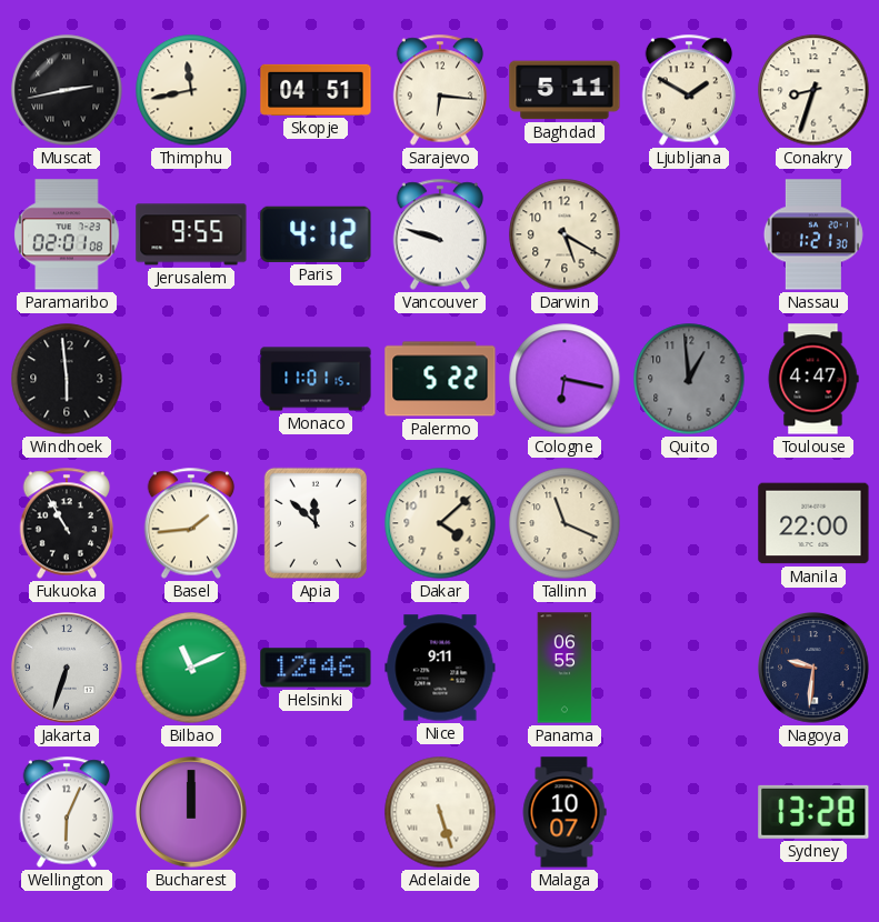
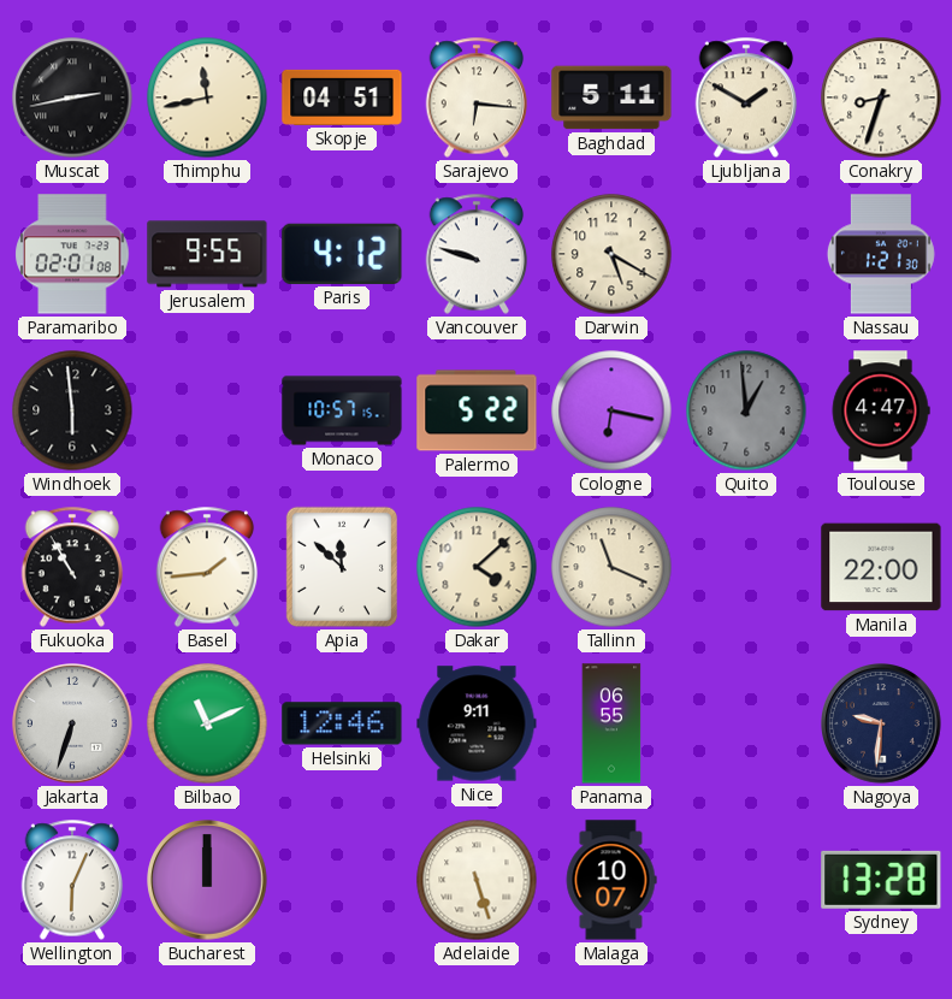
Monaco: 11:01 -> 10:57 (342, 410)
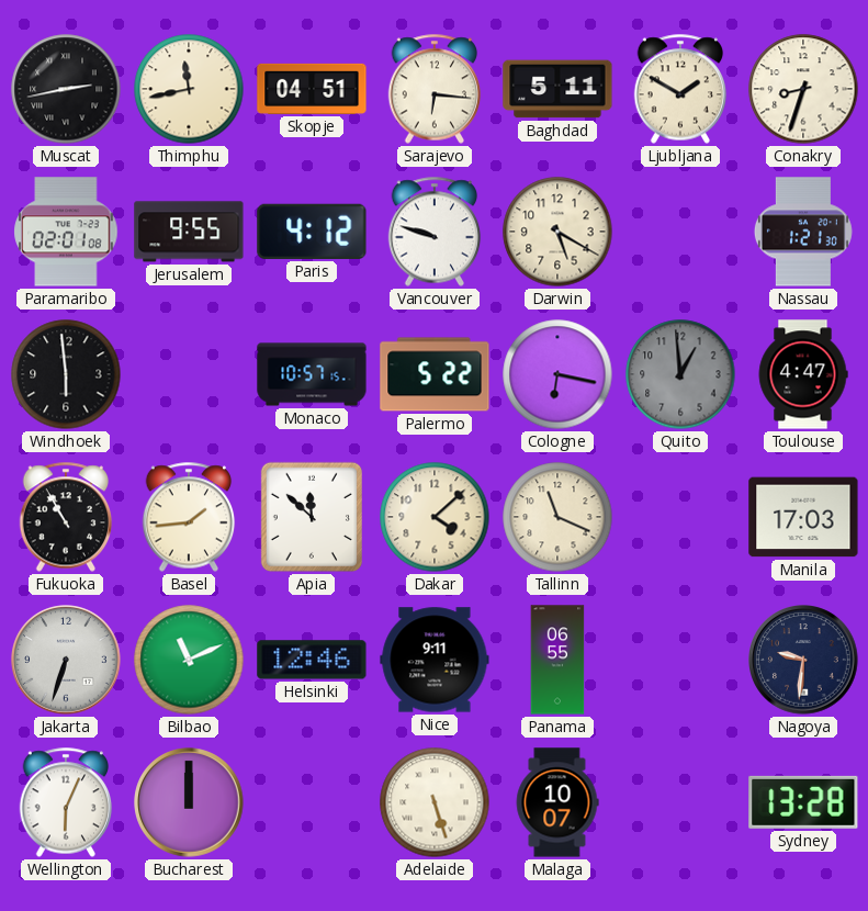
Manila: 22:00 -> 17:03 (803, 517)
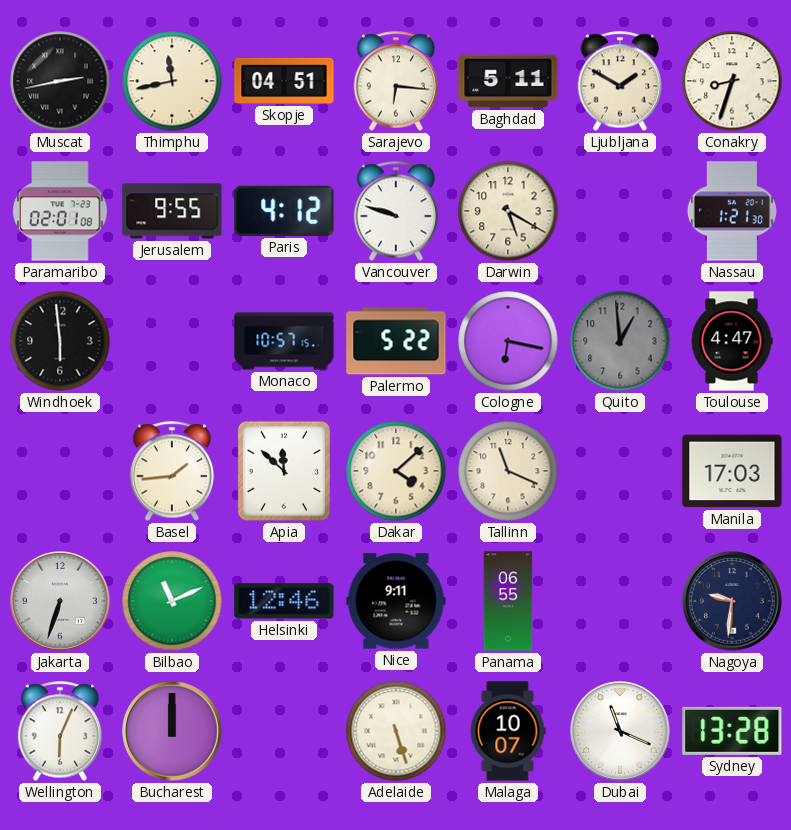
Fukuoka: 10:55 -> none (66, 517)
Dubai: none -> 11:19 (620, 731)
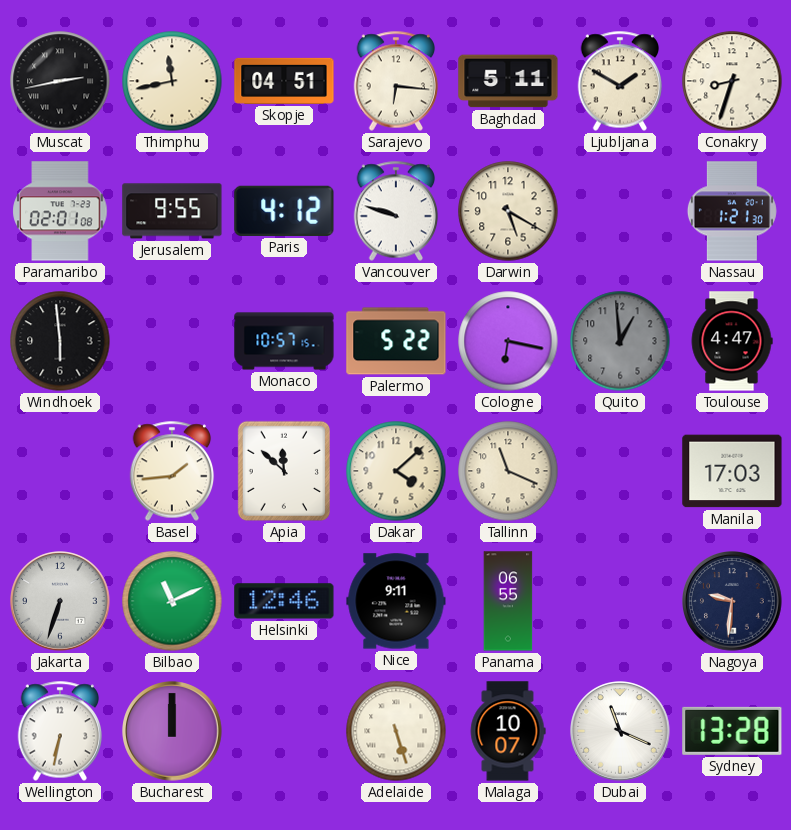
Wellington: 6:04 -> 6:32 (60, 731)
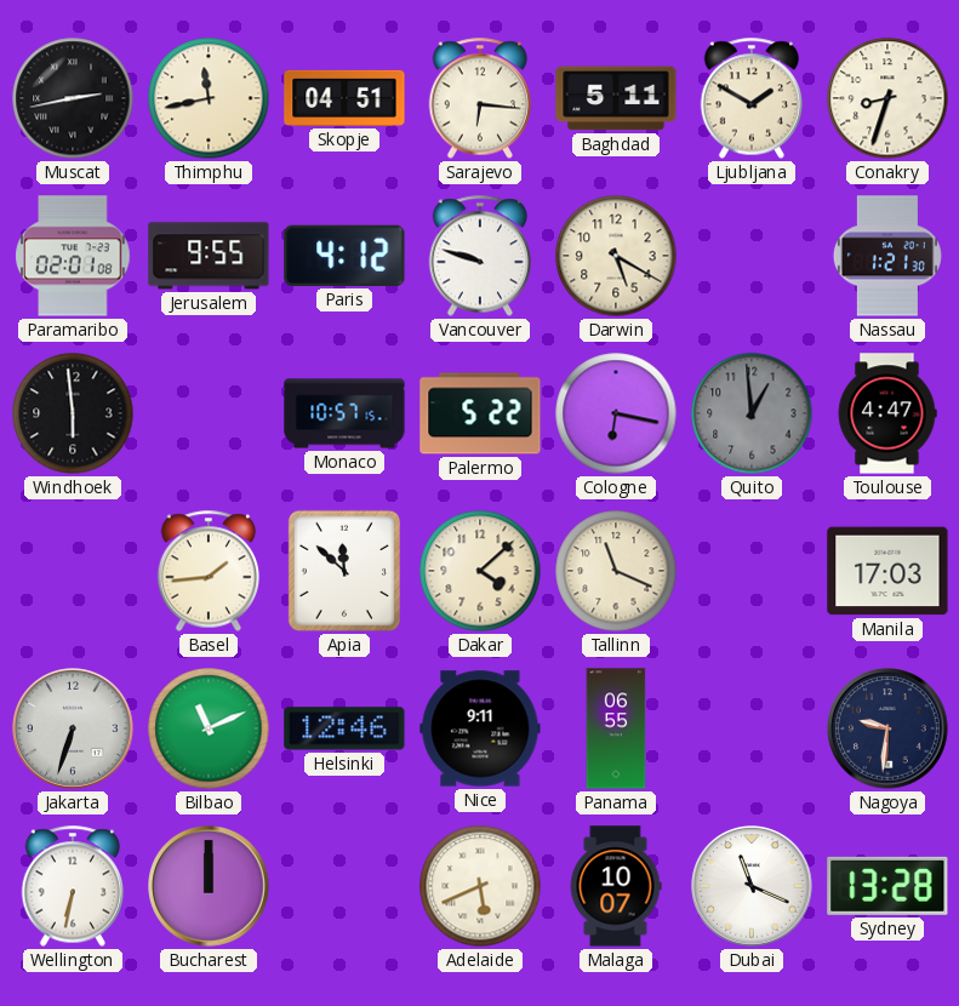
Adelaide: 5:27 -> 5:41 (480, 886)
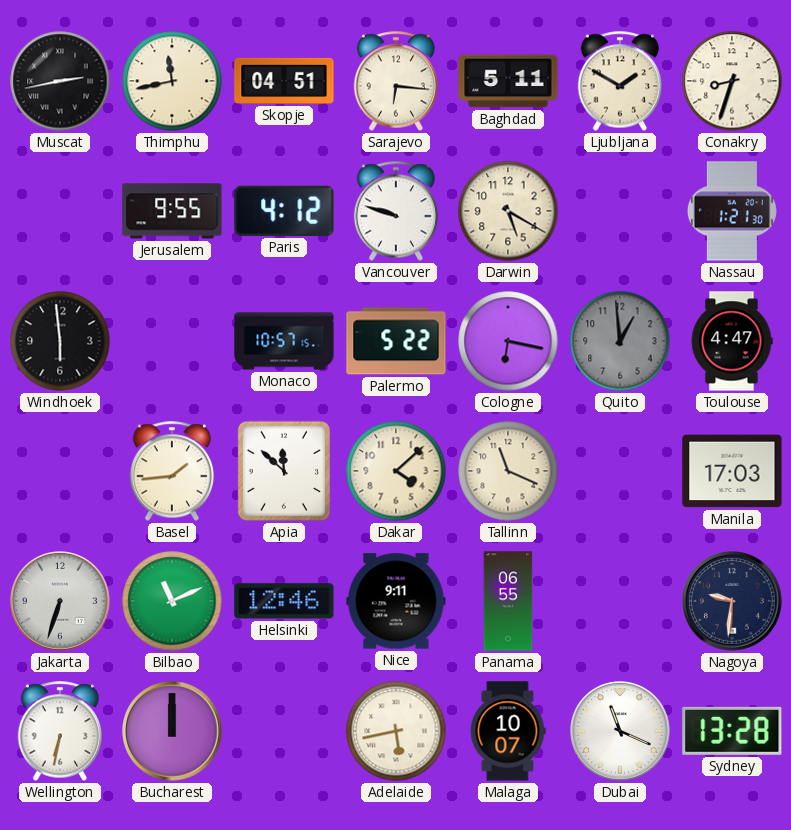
Paramaribo: 02:01 -> none (73, 256)
Adelaide: 5:41 -> 5:43 (396, 731)
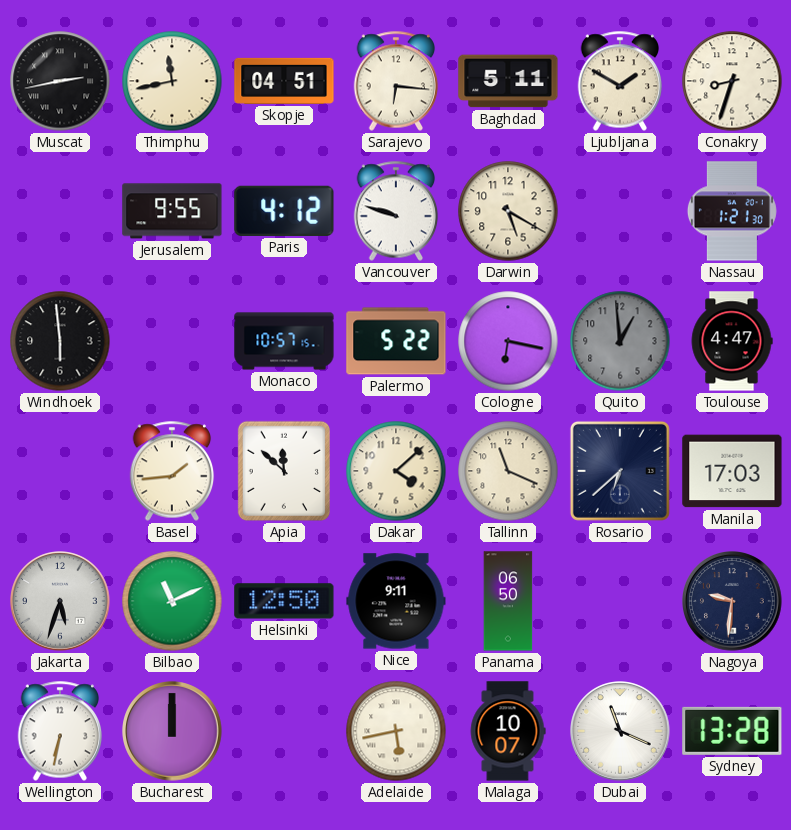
Rosario: none -> 6:38 (620, 471)
Jakarta: 6:33 -> 5:33 (60, 601)
Helsinki: 12:46 -> 12:50 (284, 601)
Panama: 06:55 -> 06:50 (508, 601)
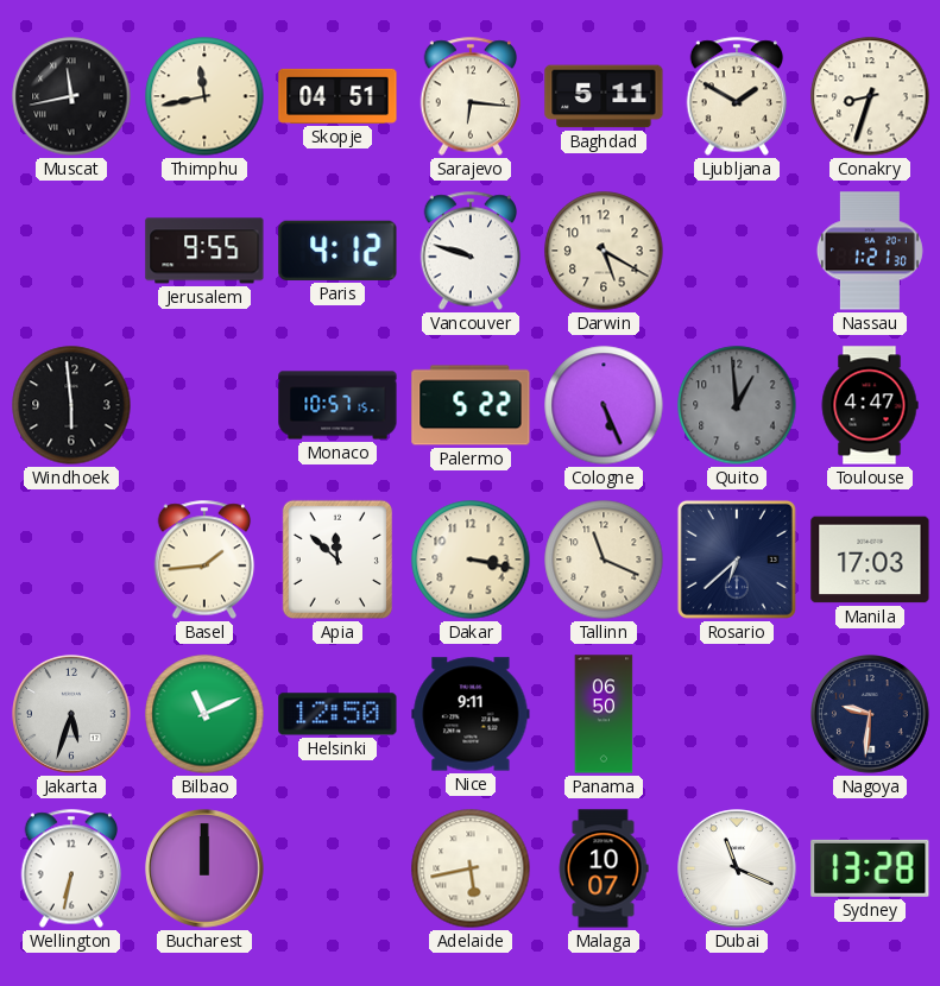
Muscat: 2:43 -> 11:43 (71, 96)
Cologne: 6:17 -> 5:26 (604, 405)
Dakar: 4:08 -> 3:17 (471, 560)
